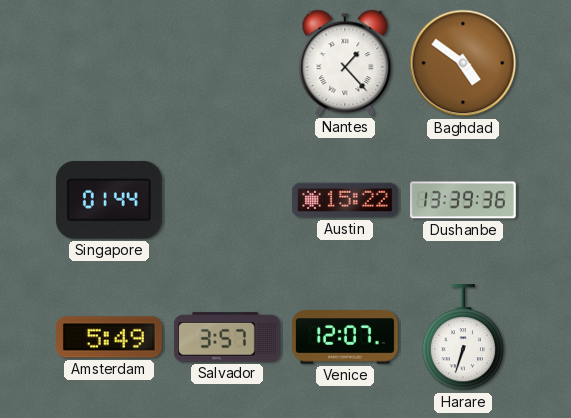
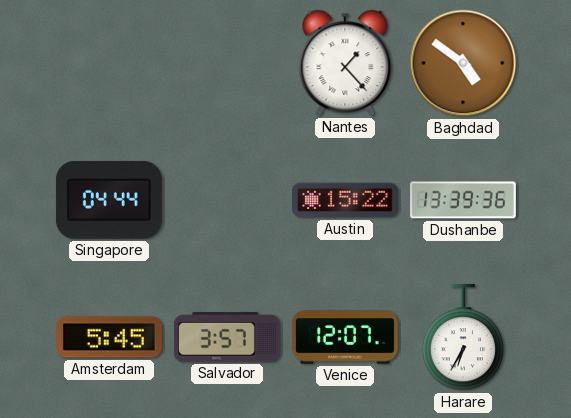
Singapore: 01:44 -> 04:44 (109, 200)
Amsterdam: 5:49 -> 5:45 (110, 337)
Harare: 6:33 -> 6:35 (463, 338)
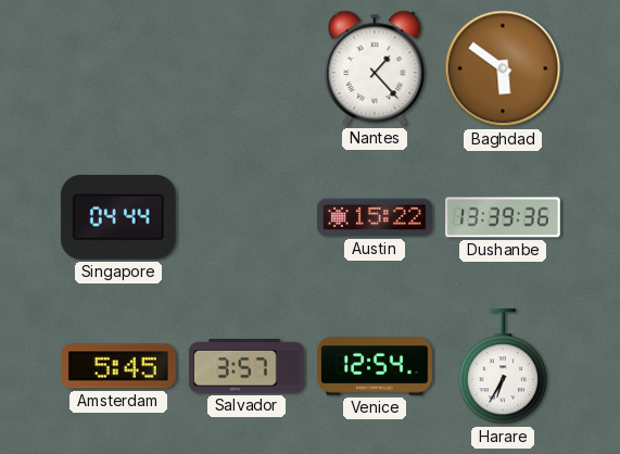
Baghdad: 4:51 -> 5:51 (503, 68)
Venice: 12:07 -> 12:54 (376, 366)
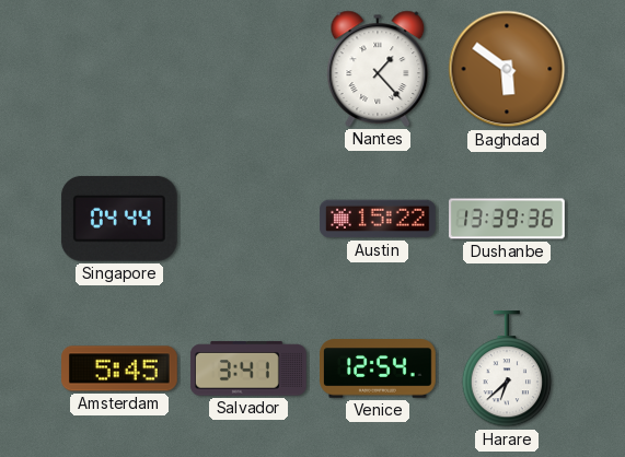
Salvador: 3:57 -> 3:41 (248, 368)
Harare: 6:35 -> 6:38 (507, 370)
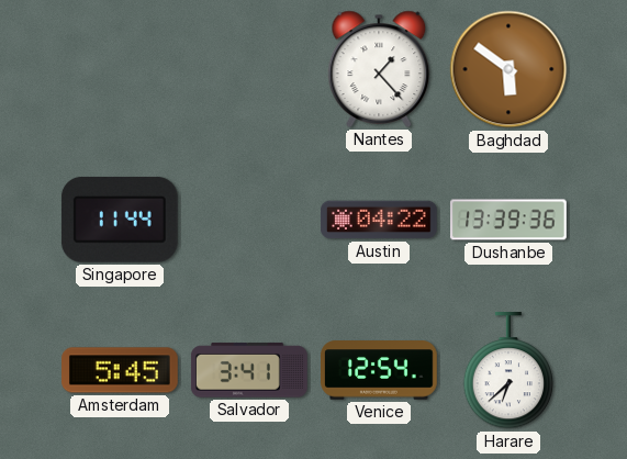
Singapore: 04:44 -> 11:44 (120, 220)
Austin: 15:22 -> 04:22 (380, 220)
